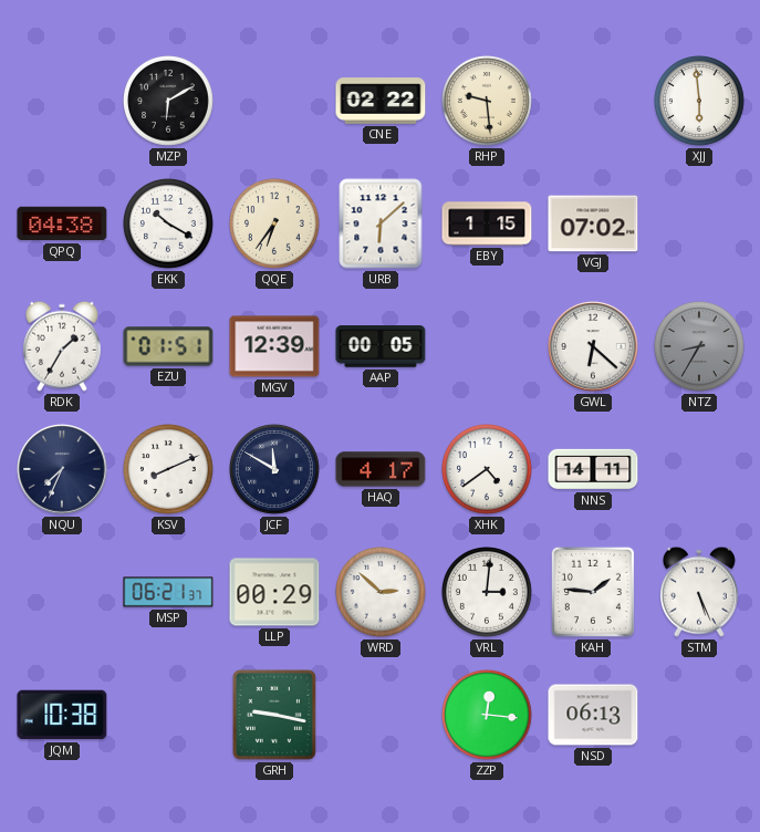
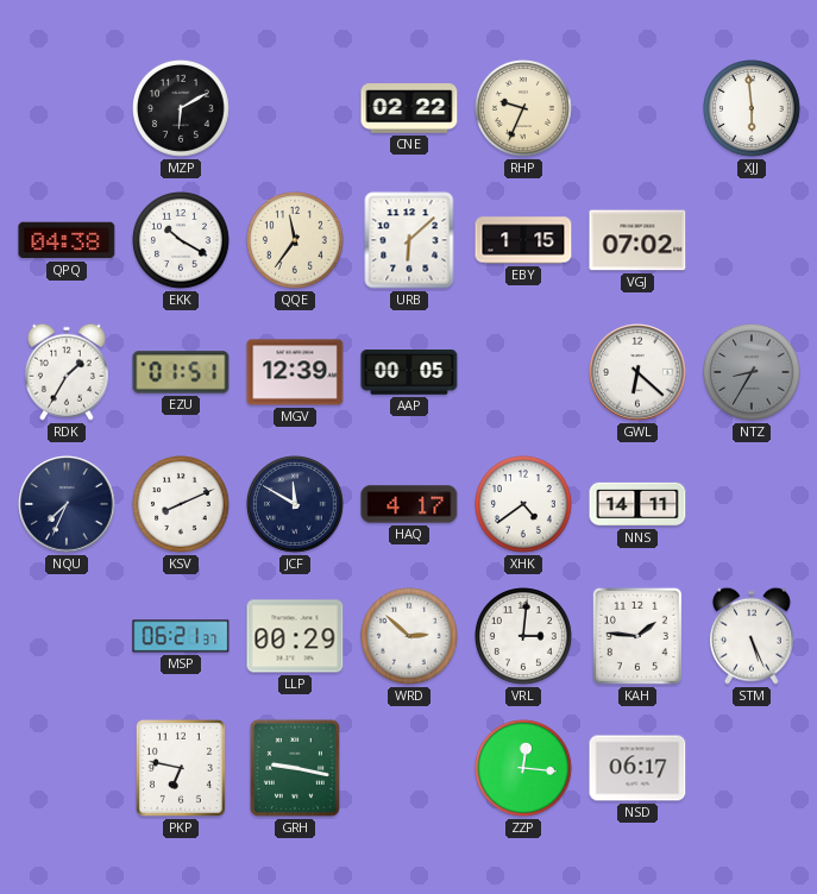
RHP: 9:29 -> 9:34 (524, 109)
QQE: 6:36 -> 11:36 (296, 241)
JQM: 10:38 -> none (62, 715)
PKP: none -> 6:47 (181, 768)
NSD: 06:13 -> 06:17 (637, 768)
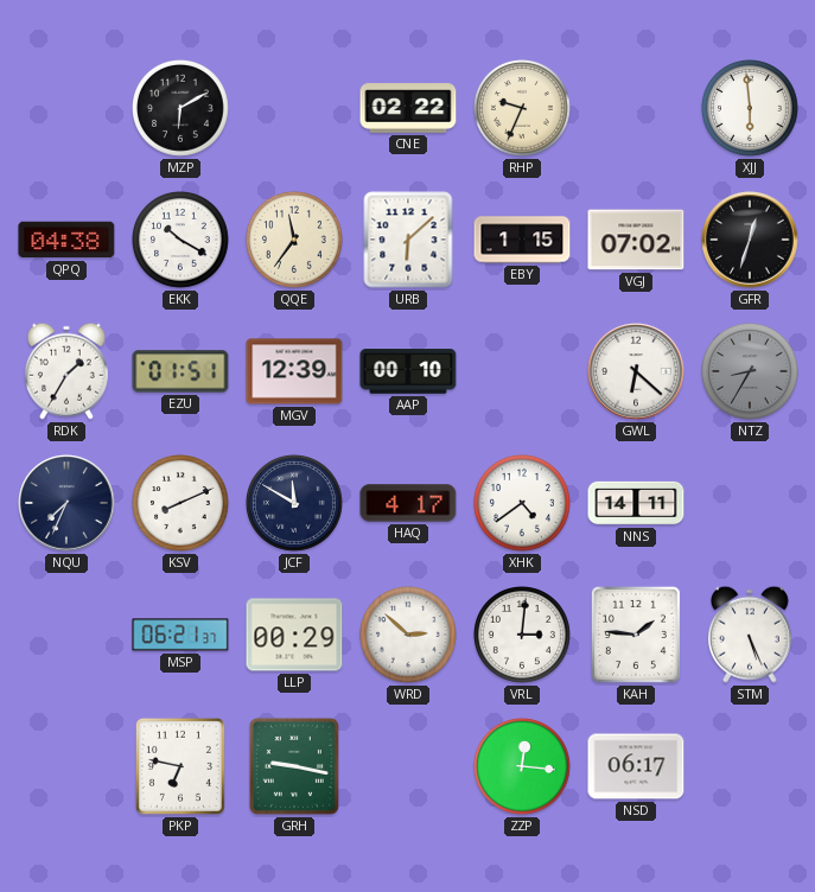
GFR: none -> 12:33 (750, 240)
AAP: 00:05 -> 00:10 (408, 371)
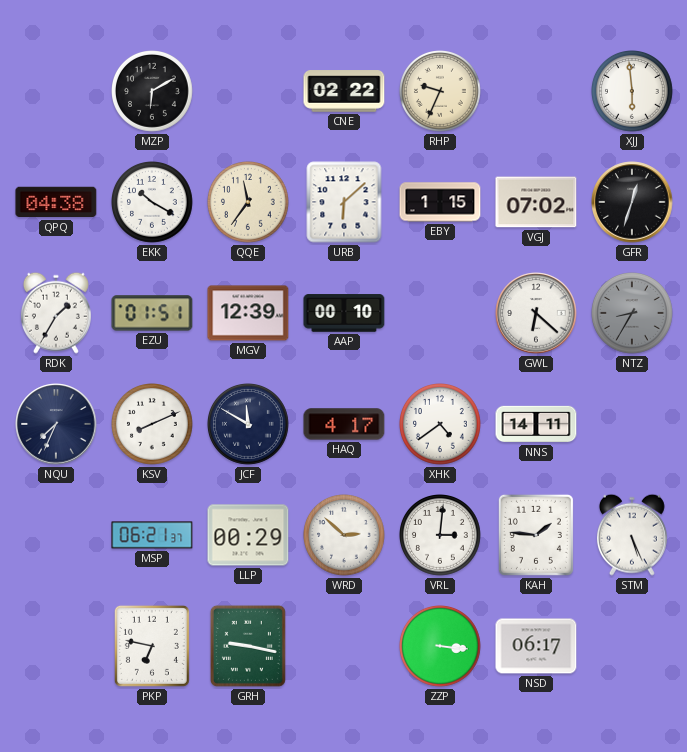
ZZP: 12:16 -> 3:16 (441, 647)
